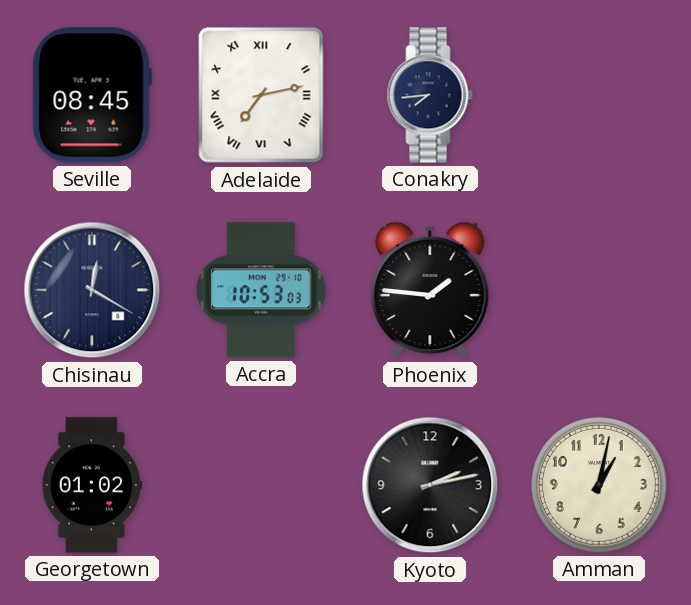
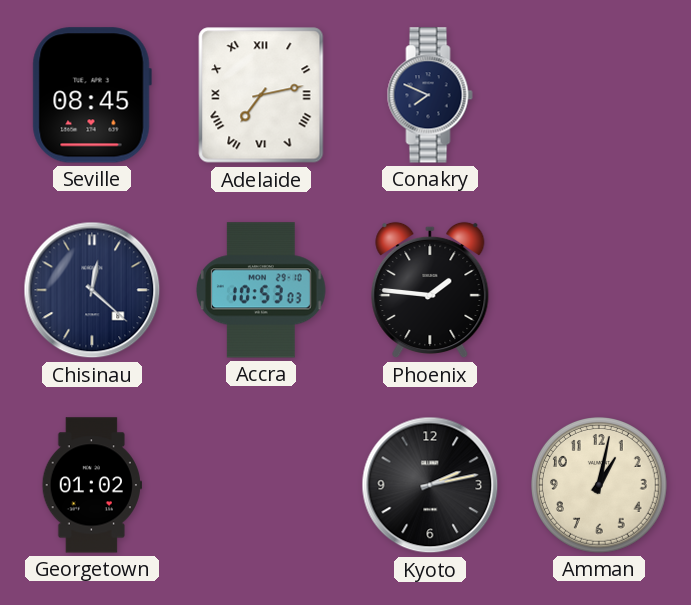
Conakry: 7:44 -> 7:49 (430, 95)
Chisinau: 12:20 -> 12:22 (92, 290)
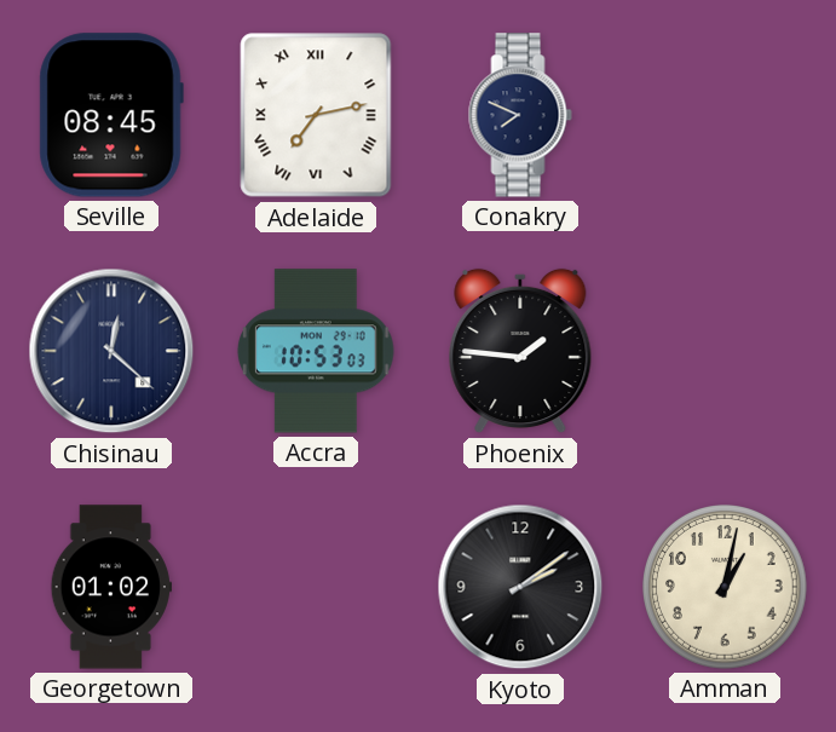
Kyoto: 2:13 -> 2:09 (520, 587)
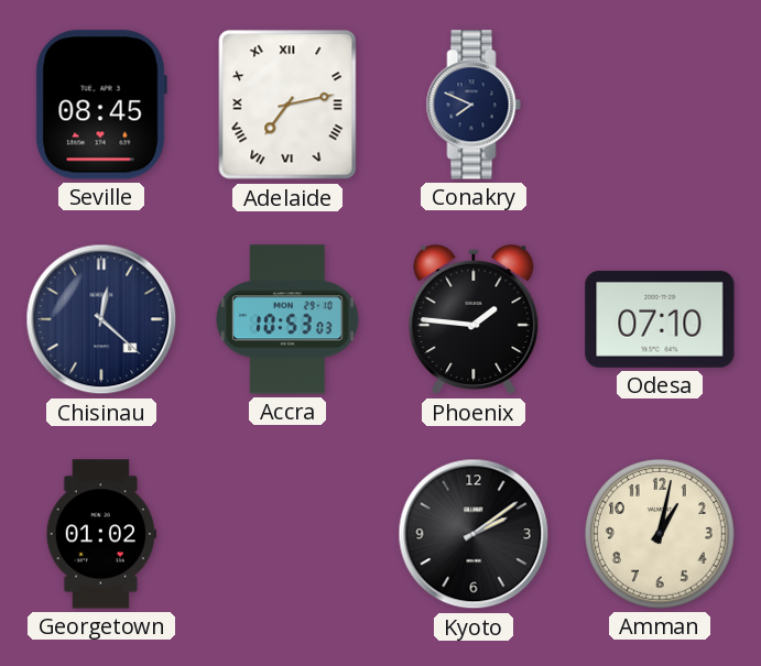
Odesa: none -> 07:10 (660, 319)
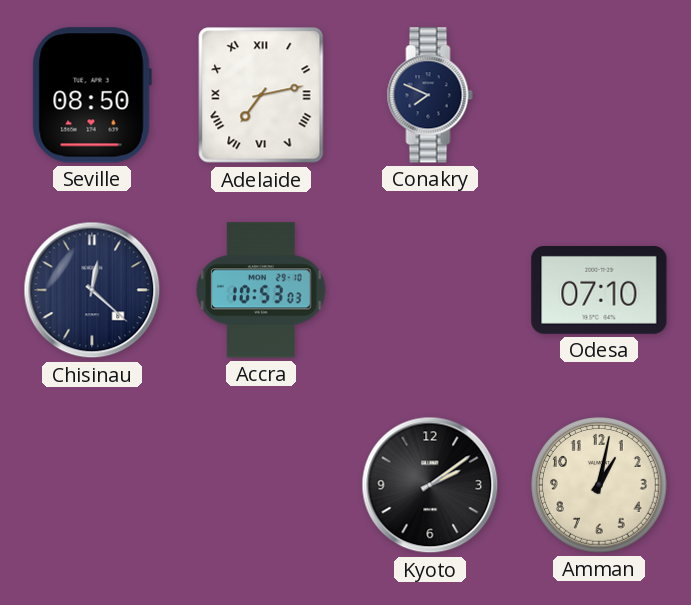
Seville: 08:45 -> 08:50 (92, 95)
Phoenix: 1:46 -> none (474, 319)
Georgetown: 01:02 -> none (101, 534)
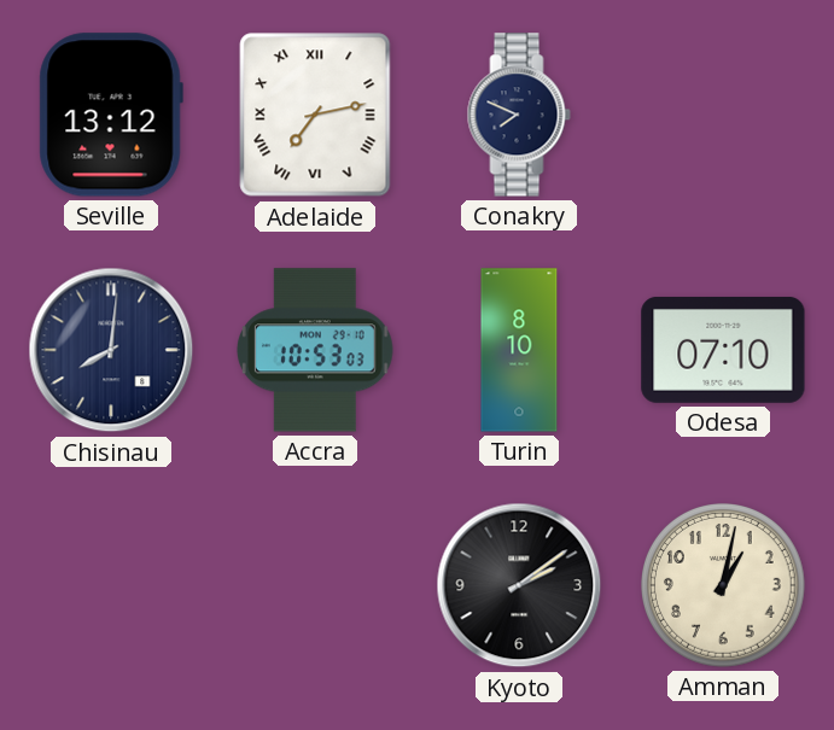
Seville: 08:50 -> 13:12 (111, 115)
Chisinau: 12:22 -> 8:01 (111, 350)
Turin: none -> 8:10 (519, 350)
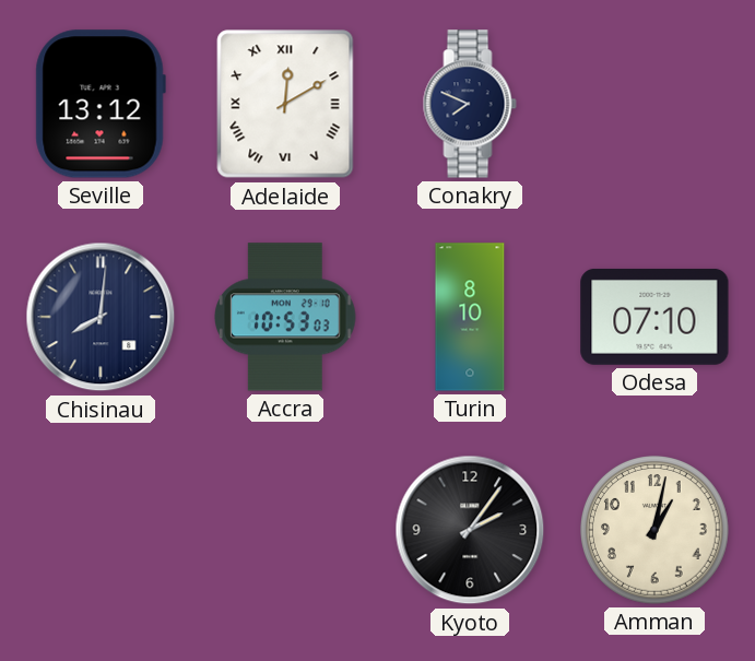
Adelaide: 7:13 -> 12:10 (285, 104)
Kyoto: 2:09 -> 2:06 (470, 530)
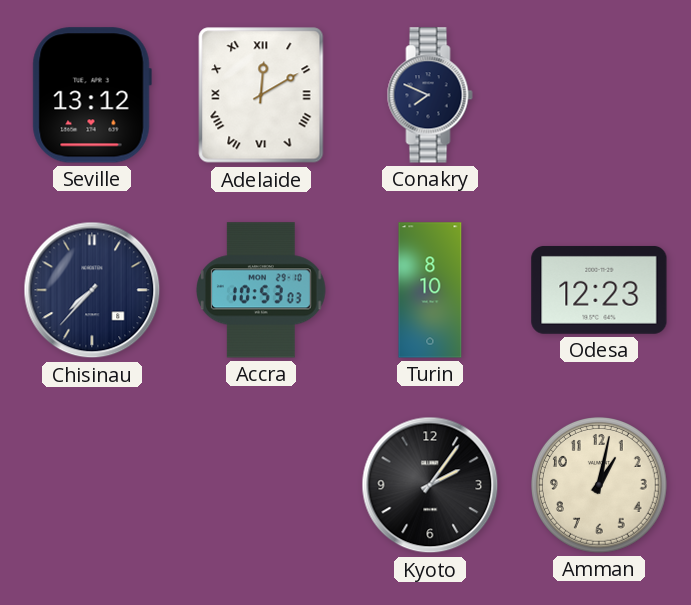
Chisinau: 8:01 -> 7:37 (92, 290)
Odesa: 07:10 -> 12:23 (599, 290)
